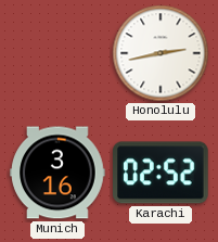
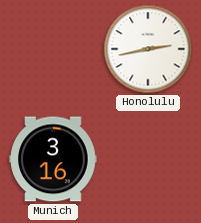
Karachi: 02:52 -> none (161, 173)
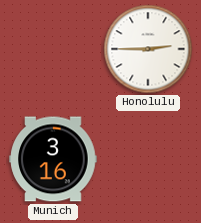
Honolulu: 2:43 -> 2:45 (148, 49)
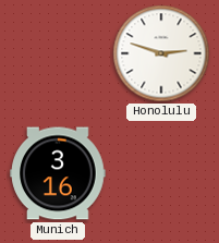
Honolulu: 2:45 -> 2:48 (161, 53)
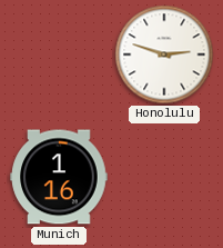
Munich: 3:16 -> 1:16 (59, 177)
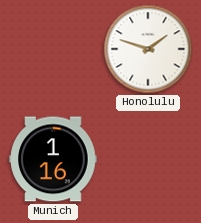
Honolulu: 2:48 -> 1:48 (148, 49)
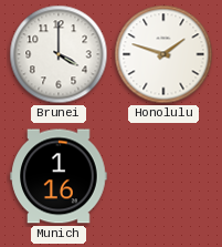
Brunei: none -> 4:00 (59, 54)
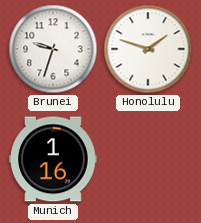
Brunei: 4:00 -> 9:33 (53, 49)
